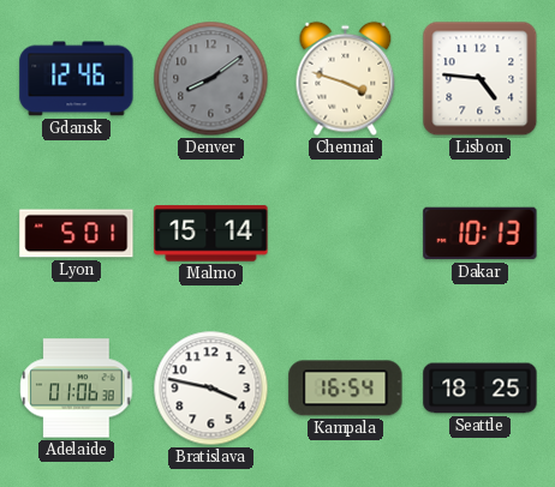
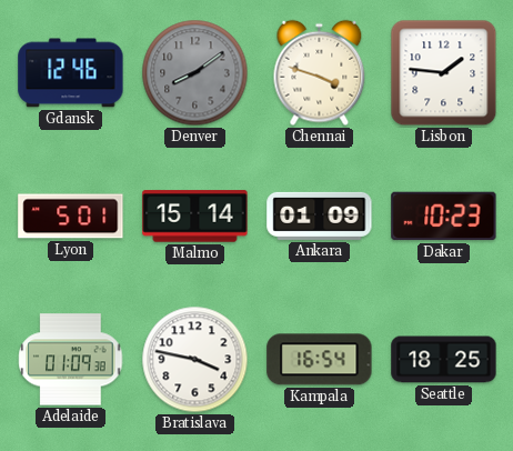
Lisbon: 4:46 -> 1:46 (444, 73)
Ankara: none -> 01:09 (320, 216)
Dakar: 10:13 -> 10:23 (444, 217)
Adelaide: 01:06 -> 01:09 (71, 360)
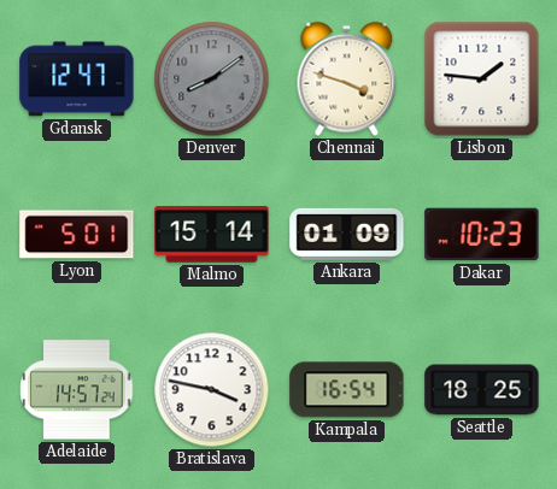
Gdansk: 12:46 -> 12:47 (77, 79)
Adelaide: 01:09 -> 14:57 (77, 390)
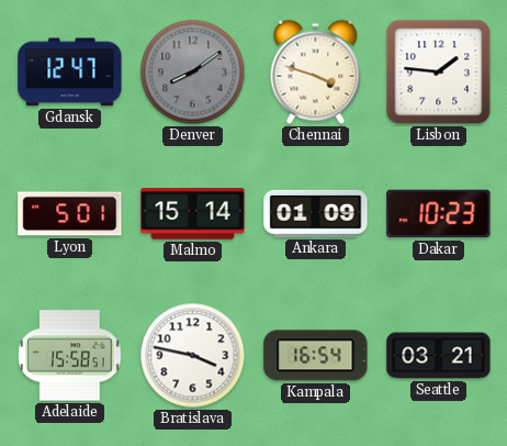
Adelaide: 14:57 -> 15:58 (70, 356)
Seattle: 18:25 -> 03:21 (439, 356)
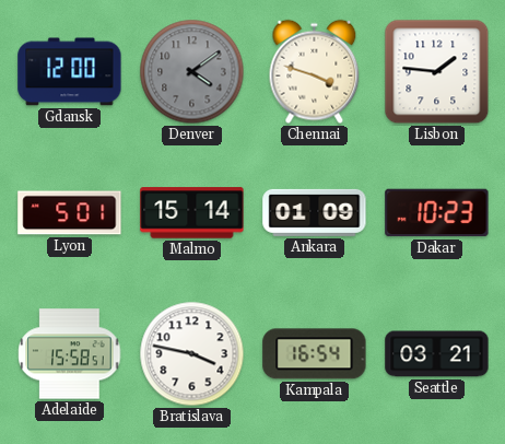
Gdansk: 12:47 -> 12:00 (70, 72)
Denver: 8:09 -> 4:09 (192, 72)
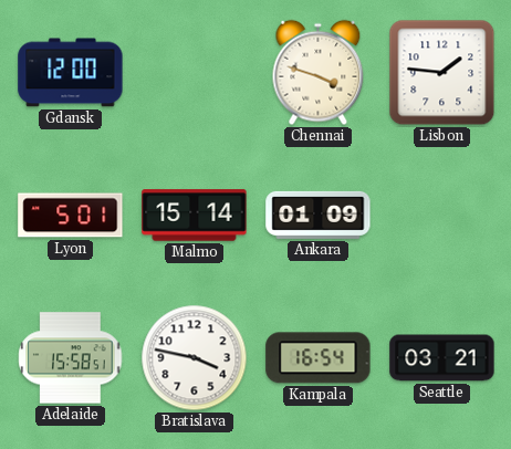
Denver: 4:09 -> none (192, 72)
Dakar: 10:23 -> none (437, 213)
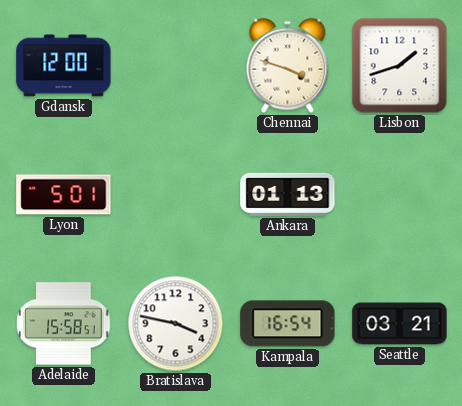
Lisbon: 1:46 -> 1:42 (400, 66)
Malmo: 15:14 -> none (195, 216)
Ankara: 01:09 -> 01:13 (288, 194)
